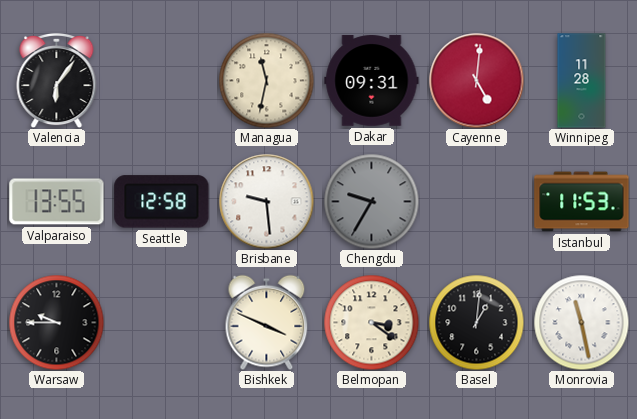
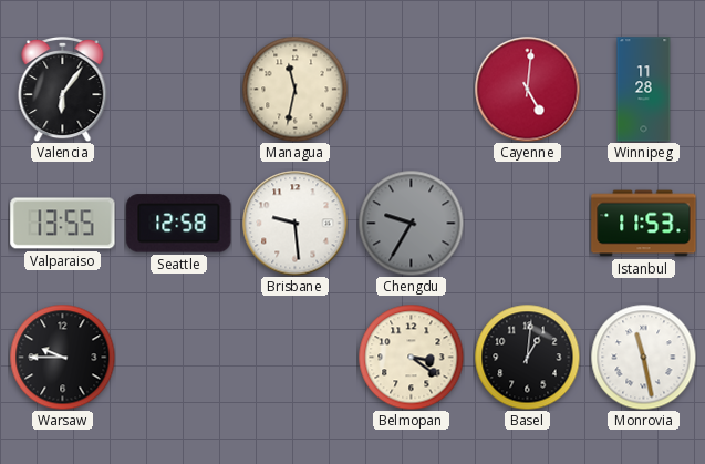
Dakar: 09:31 -> none (372, 81)
Bishkek: 3:49 -> none (267, 322)
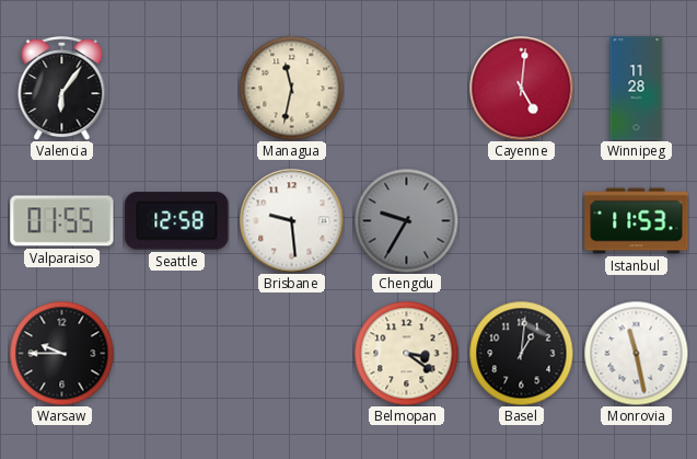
Valparaiso: 13:55 -> 01:55 (62, 221)
